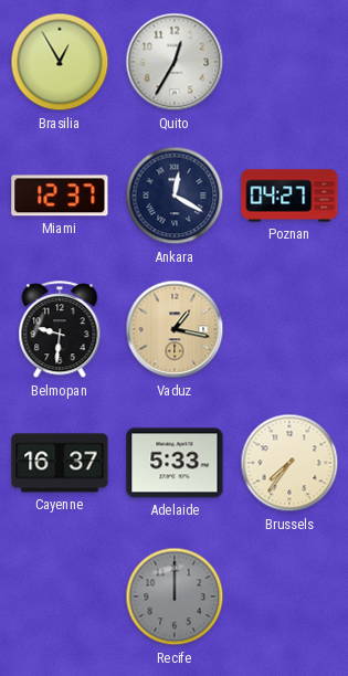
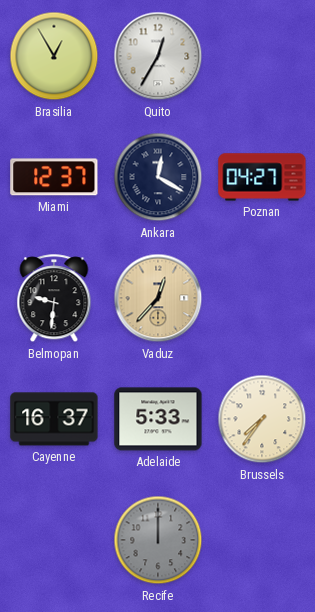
Vaduz: 1:17 -> 12:37 (158, 298)
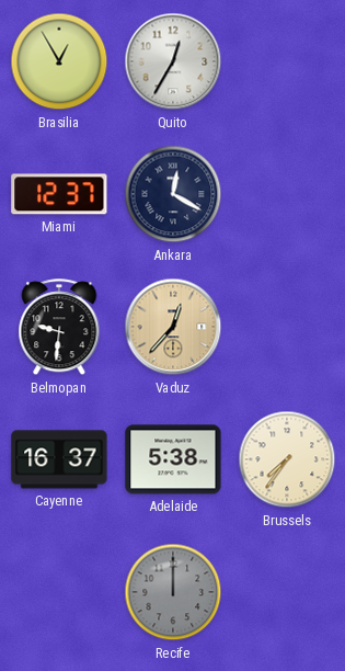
Poznan: 04:27 -> none (262, 177)
Adelaide: 5:33 -> 5:38 (173, 459)
